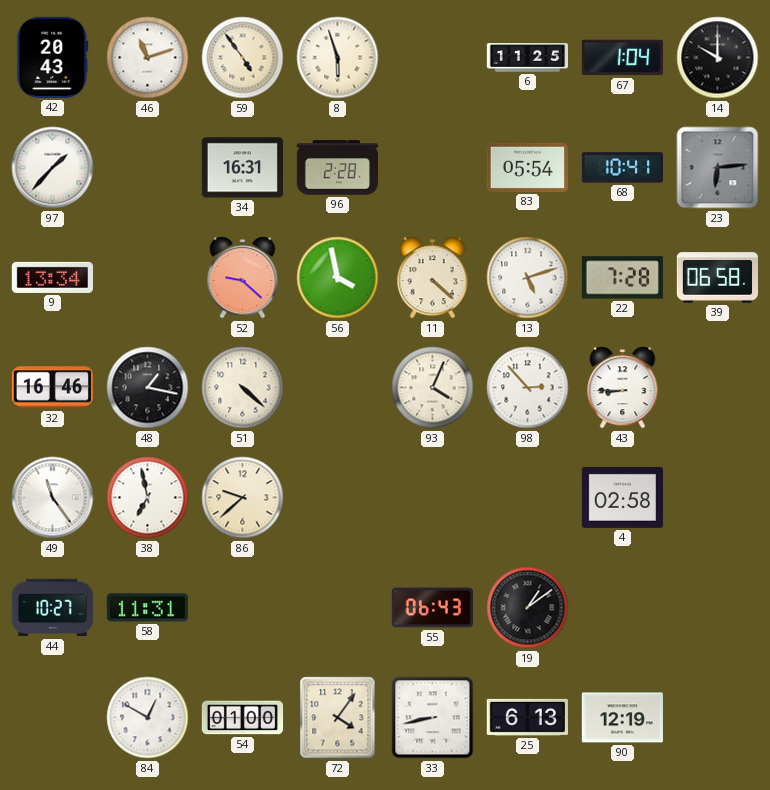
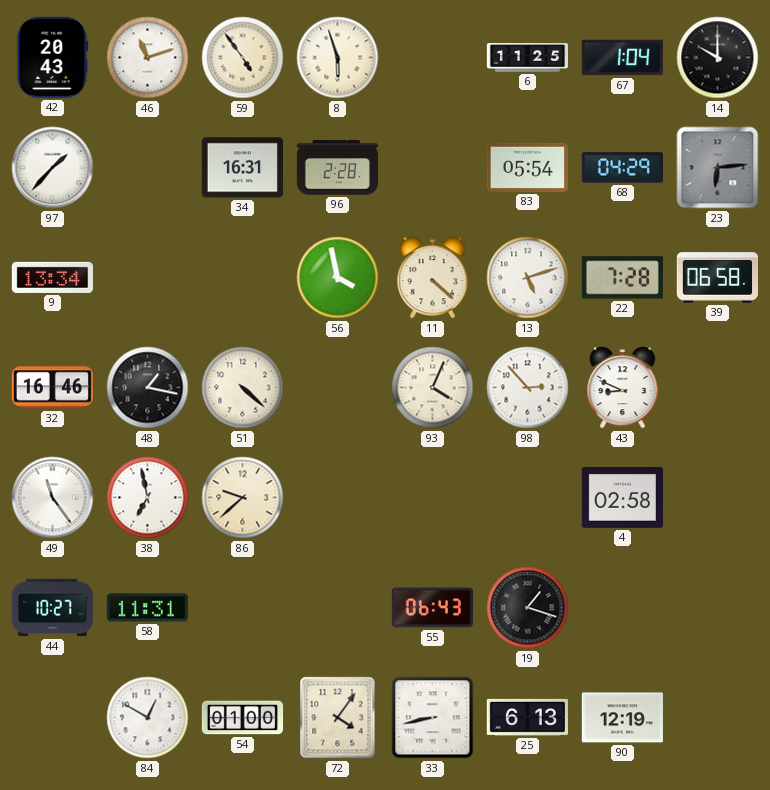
68: 10:41 -> 04:29 (622, 168)
52: 9:22 -> none (243, 278)
43: 8:45 -> 8:49 (623, 388)
19: 1:09 -> 1:18 (528, 608)
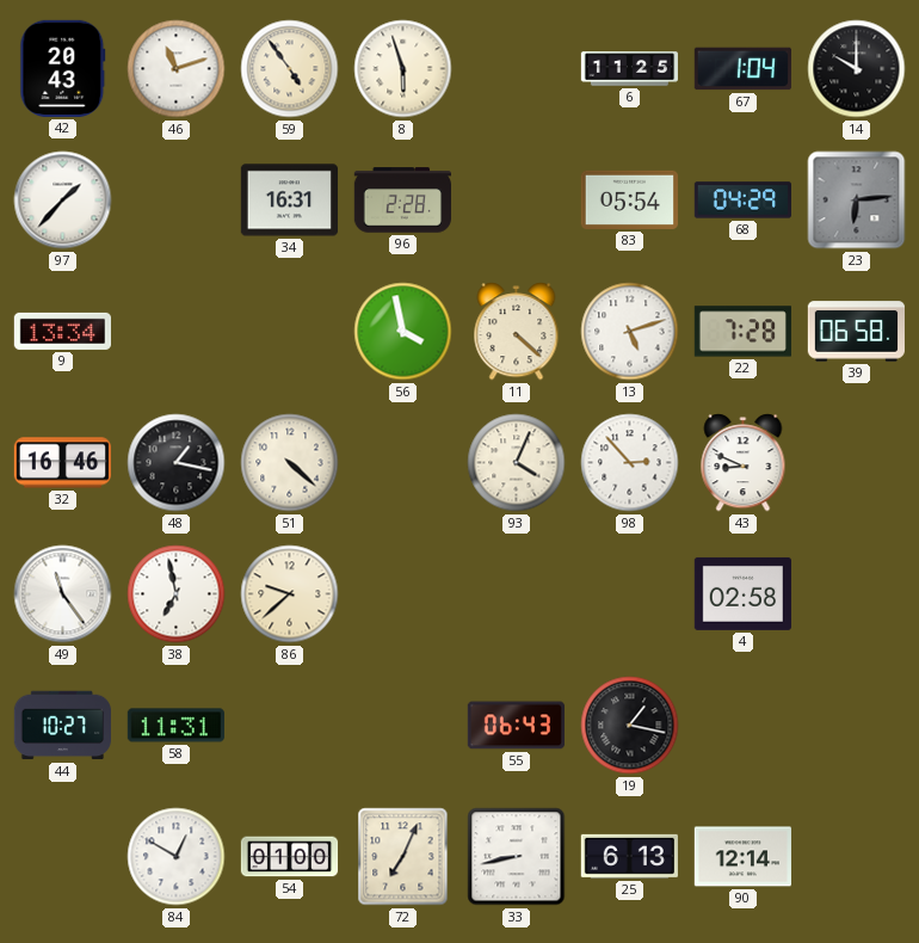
19: 1:18 -> 1:17 (630, 726)
72: 4:06 -> 7:04 (403, 857)
90: 12:19 -> 12:14 (742, 857)
